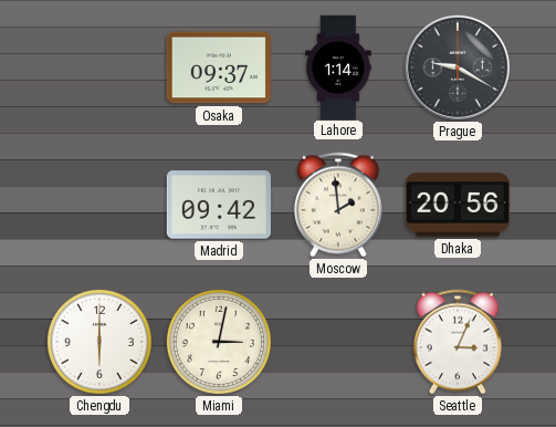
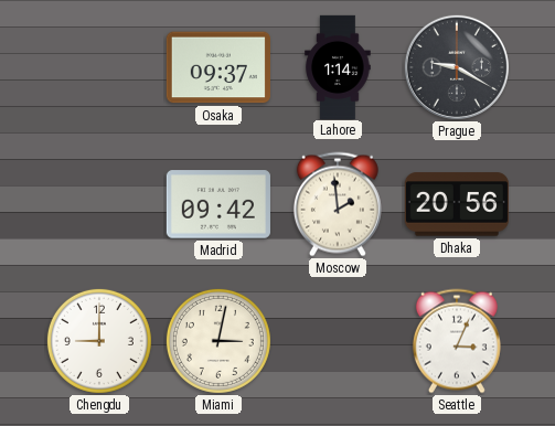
Chengdu: 6:00 -> 9:00 (99, 341)
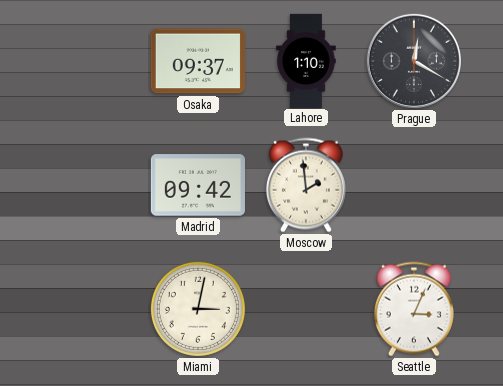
Lahore: 1:14 -> 1:10 (306, 60)
Prague: 9:20 -> 12:20 (414, 61)
Dhaka: 20:56 -> none (457, 204)
Chengdu: 9:00 -> none (99, 341)
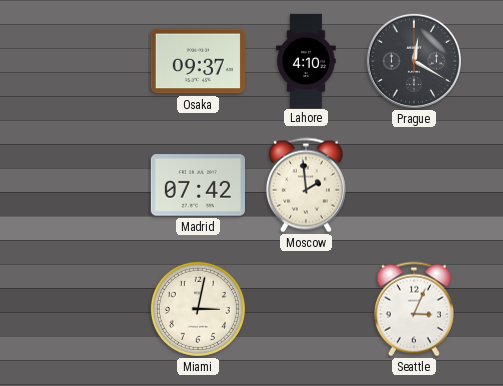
Lahore: 1:10 -> 4:10 (306, 60)
Madrid: 09:42 -> 07:42 (198, 185)
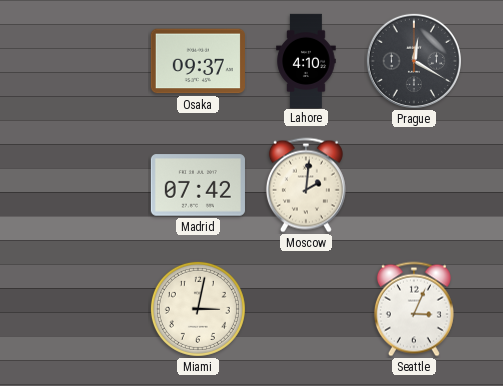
Moscow: 1:59 -> 2:01 (306, 185)
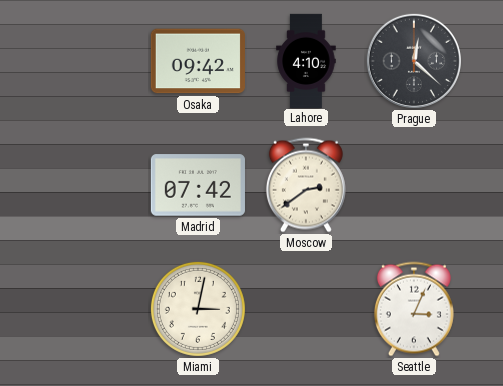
Osaka: 09:37 -> 09:42 (198, 61)
Prague: 12:20 -> 12:22 (414, 61)
Moscow: 2:01 -> 2:39 (306, 185)
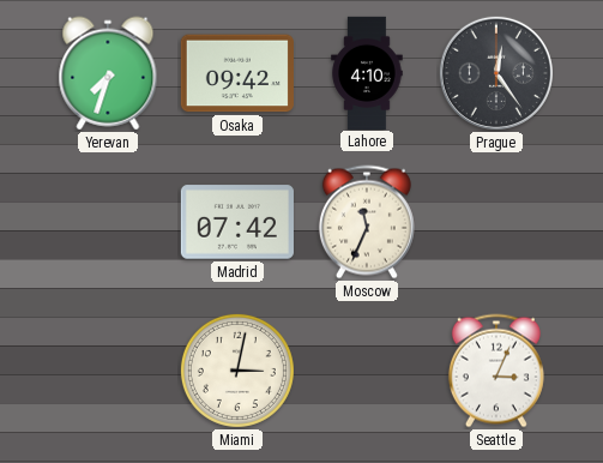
Yerevan: none -> 7:33 (108, 73)
Prague: 12:22 -> 12:24 (496, 73)
Moscow: 2:39 -> 11:34 (367, 222)
